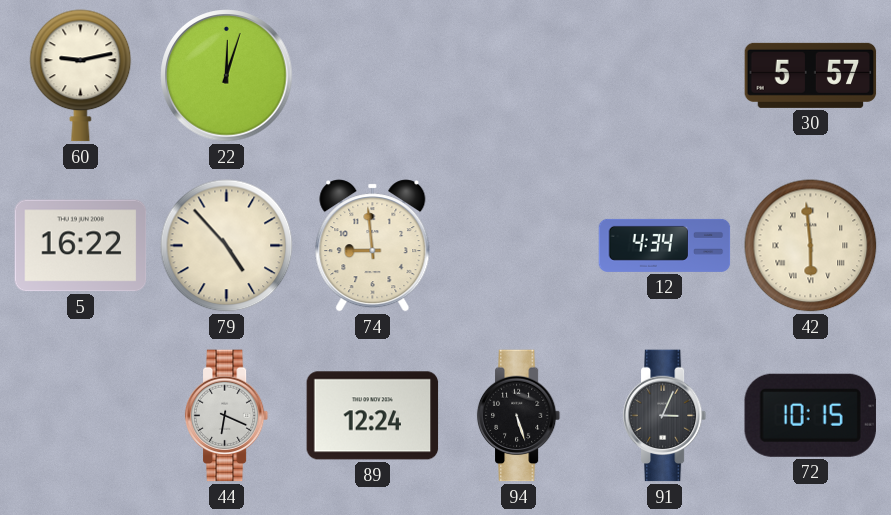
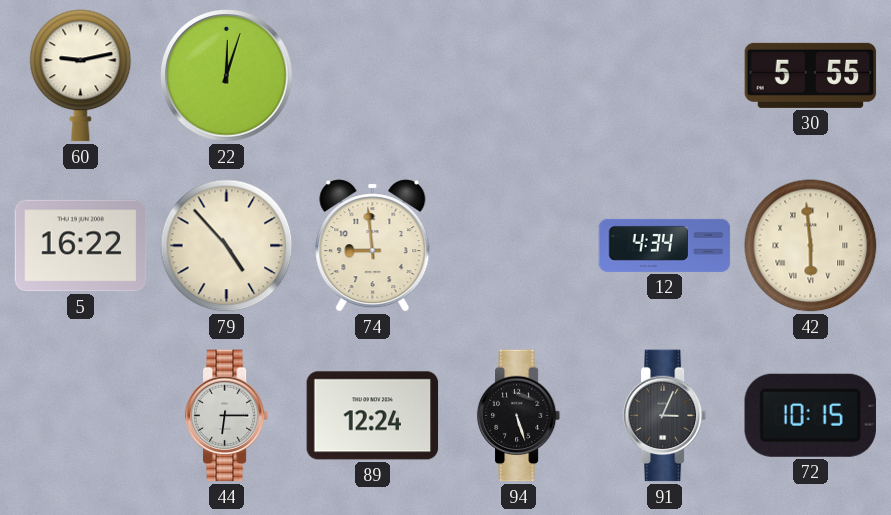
30: 5:57 -> 5:55 (811, 75)
44: 6:19 -> 6:15 (227, 416)
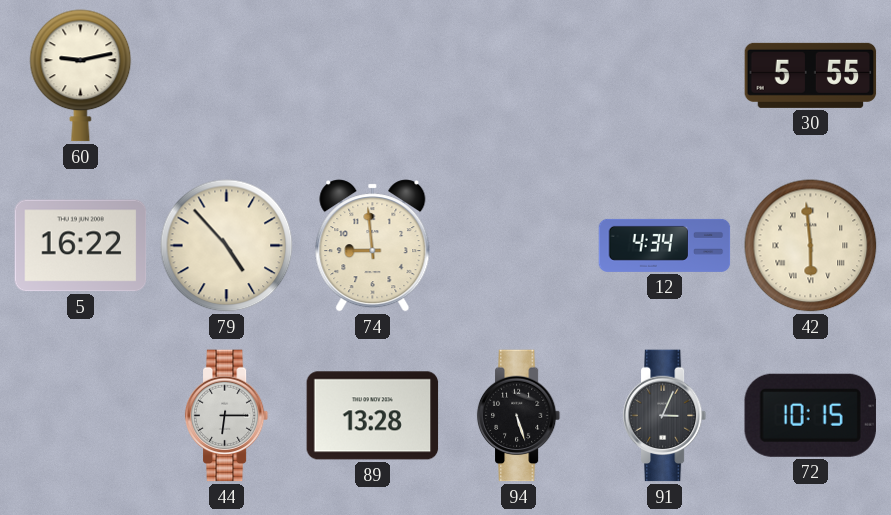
22: 12:03 -> none (227, 76)
89: 12:24 -> 13:28 (373, 416)
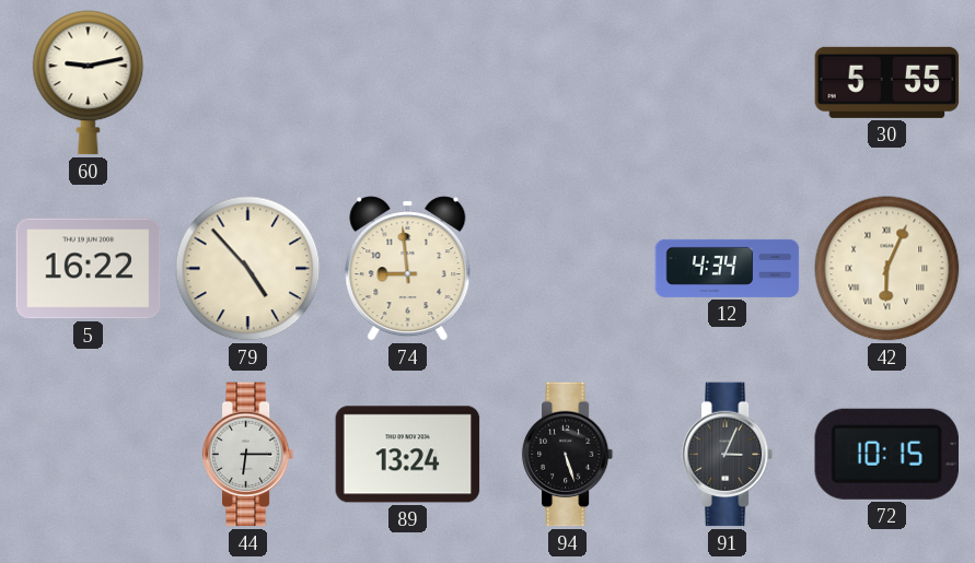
42: 5:59 -> 6:04 (887, 269)
89: 13:28 -> 13:24 (408, 455)
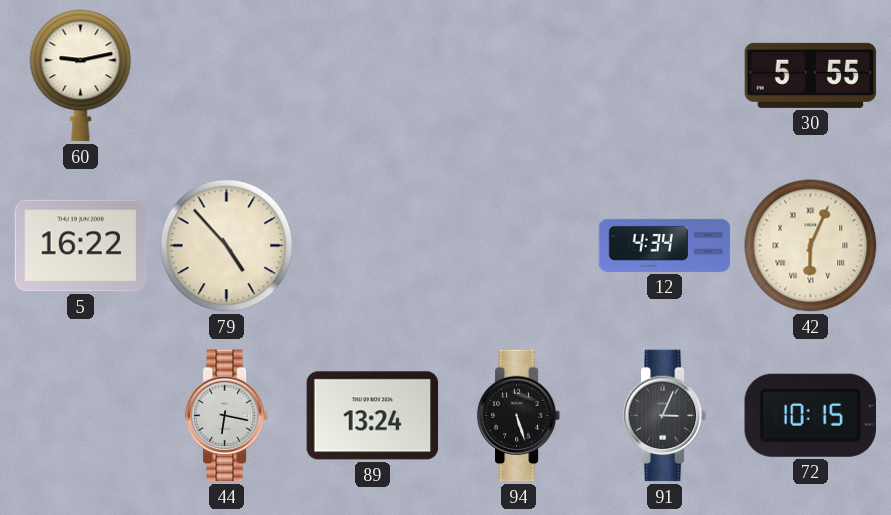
74: 8:59 -> none (408, 269)
44: 6:15 -> 6:17 (227, 416)
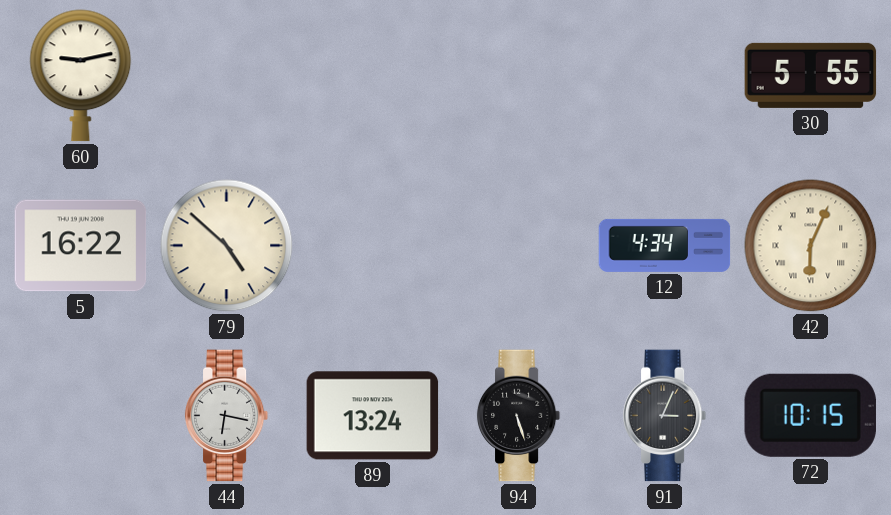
79: 4:53 -> 4:52 (227, 246)
